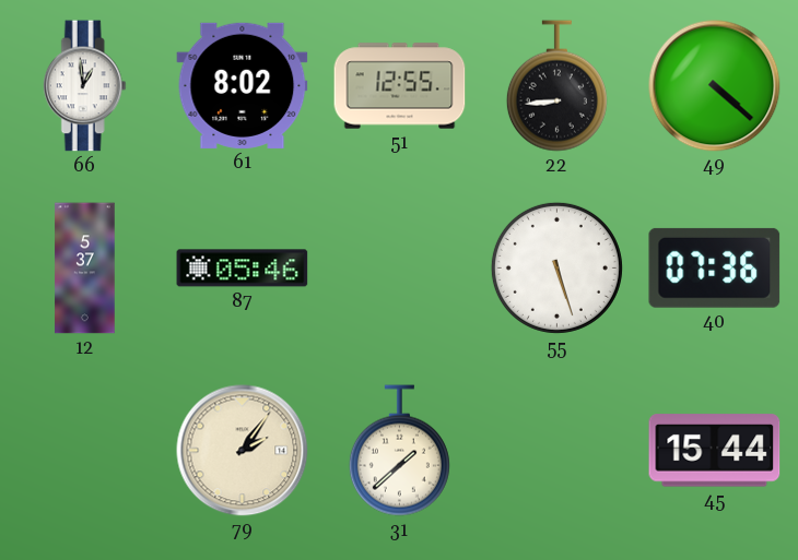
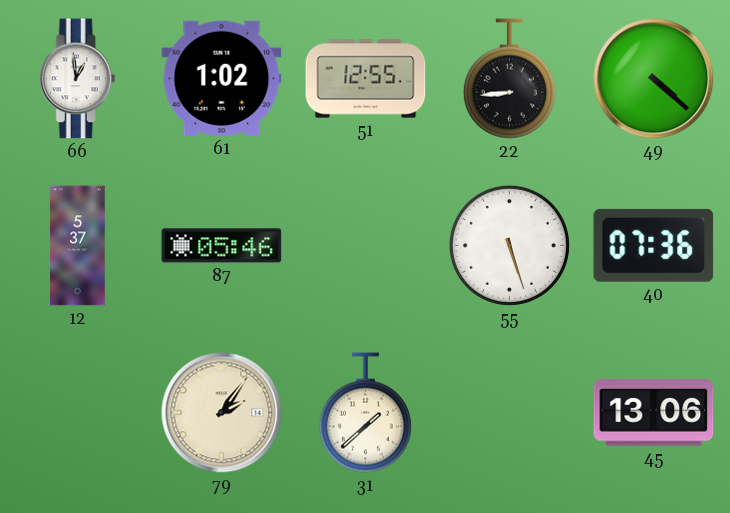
61: 8:02 -> 1:02 (222, 78)
45: 15:44 -> 13:06 (654, 413)
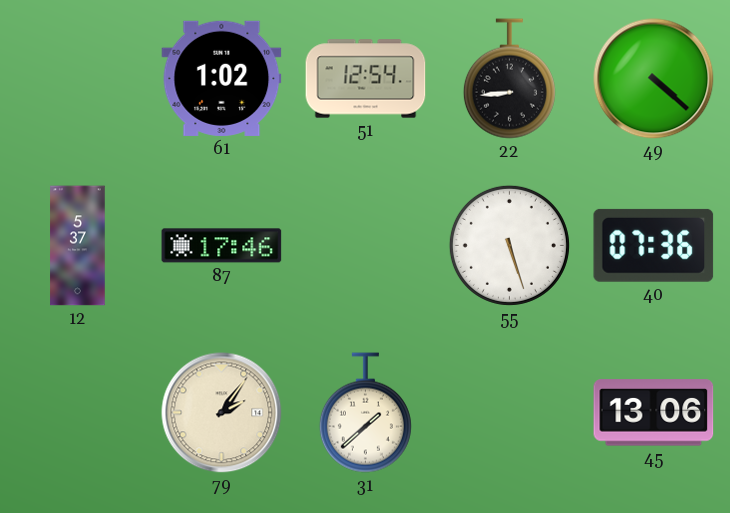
66: 12:59 -> none (77, 79)
51: 12:55 -> 12:54 (366, 79)
87: 05:46 -> 17:46 (222, 246)
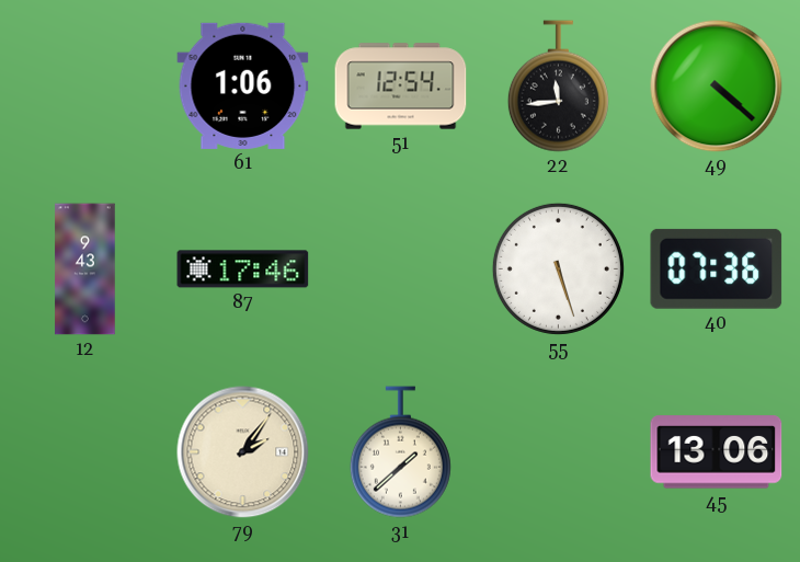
61: 1:02 -> 1:06 (243, 85)
22: 8:44 -> 11:44 (558, 87)
12: 5:37 -> 9:43 (85, 269)
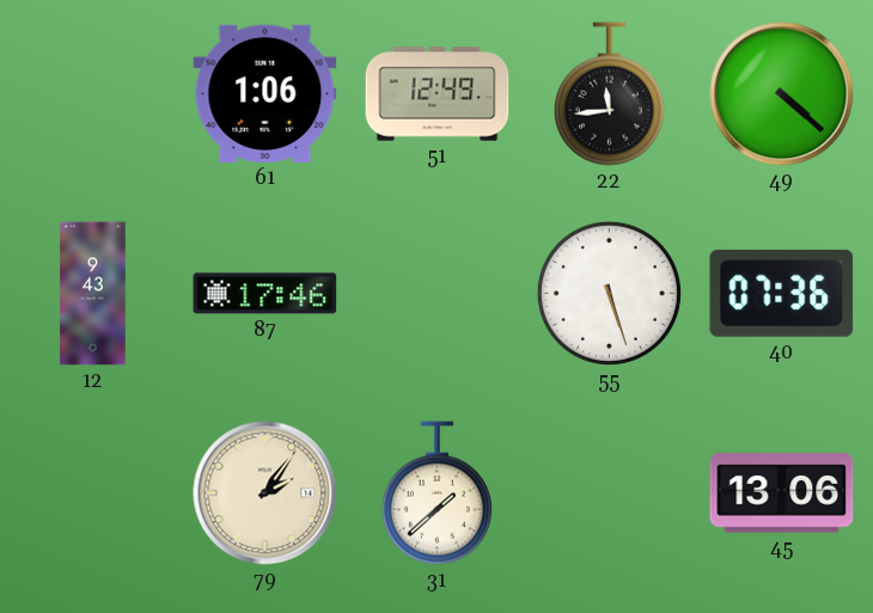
51: 12:54 -> 12:49 (438, 94)
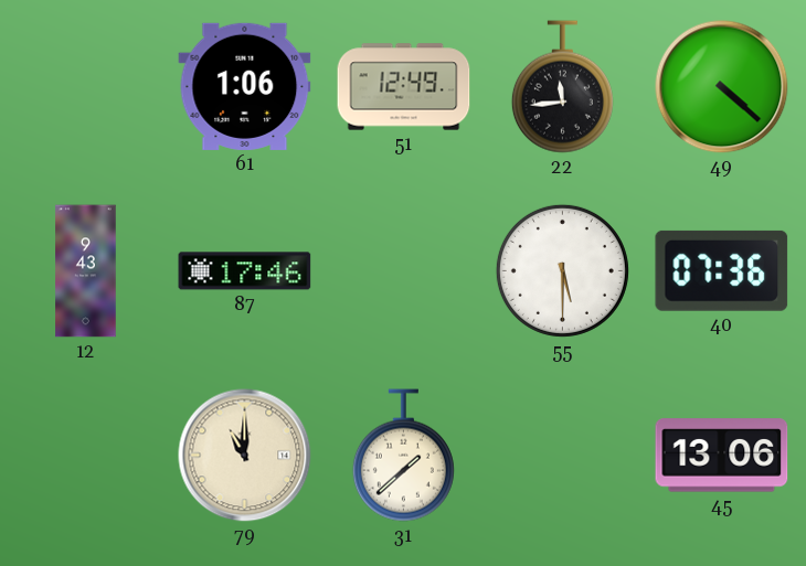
55: 5:27 -> 5:30 (562, 270)
79: 2:06 -> 11:00 (245, 456)
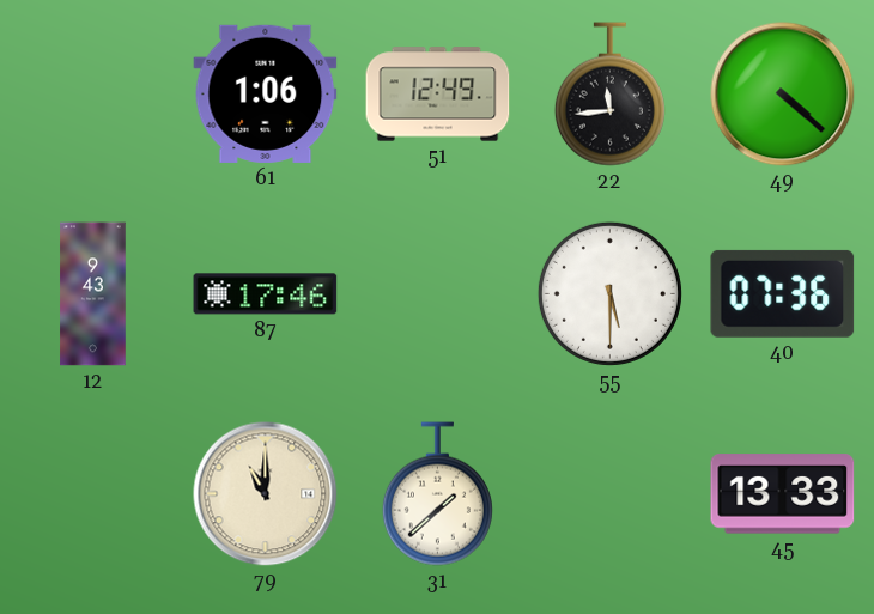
45: 13:06 -> 13:33 (783, 494)
